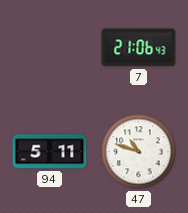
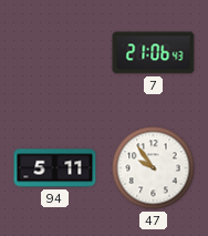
47: 10:48 -> 9:54 (154, 168)
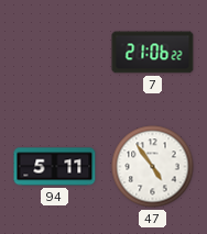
7: 21:06:43 -> 21:06:22 (153, 53)
47: 9:54 -> 4:54 (153, 167)
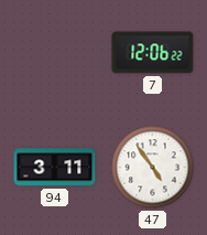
7: 21:06 -> 12:06 (153, 53)
94: 5:11 -> 3:11 (55, 168)
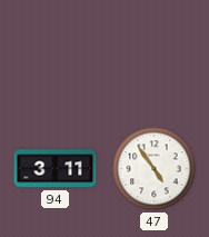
7: 12:06 -> none (153, 53)
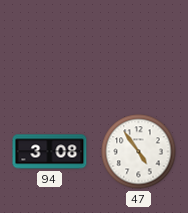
94: 3:11 -> 3:08 (50, 152)
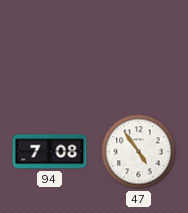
94: 3:08 -> 7:08 (50, 152)
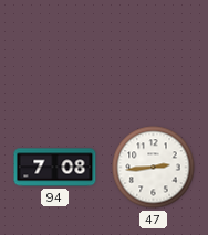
47: 4:54 -> 2:44 (154, 168)
